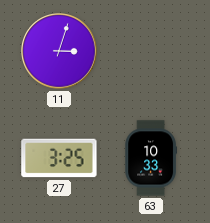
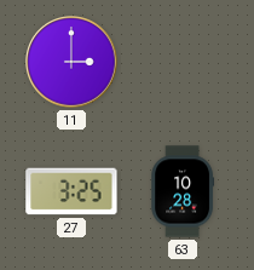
11: 3:03 -> 3:00 (71, 62)
63: 10:33 -> 10:28 (183, 191)
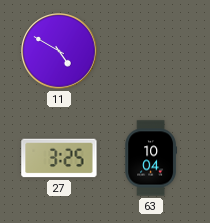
11: 3:00 -> 4:50 (59, 51)
63: 10:28 -> 10:04 (151, 158)
